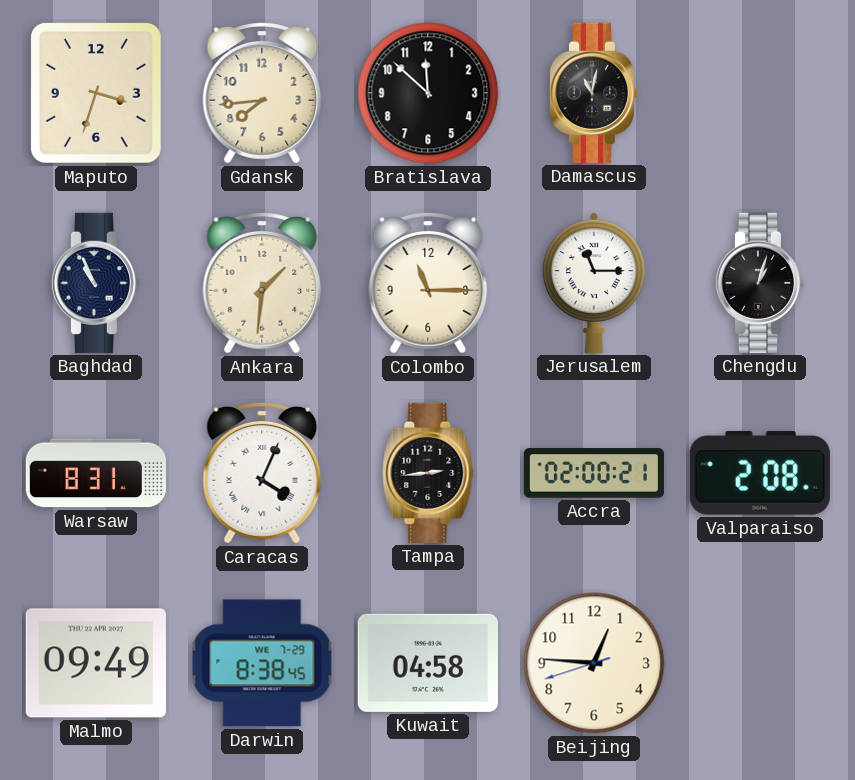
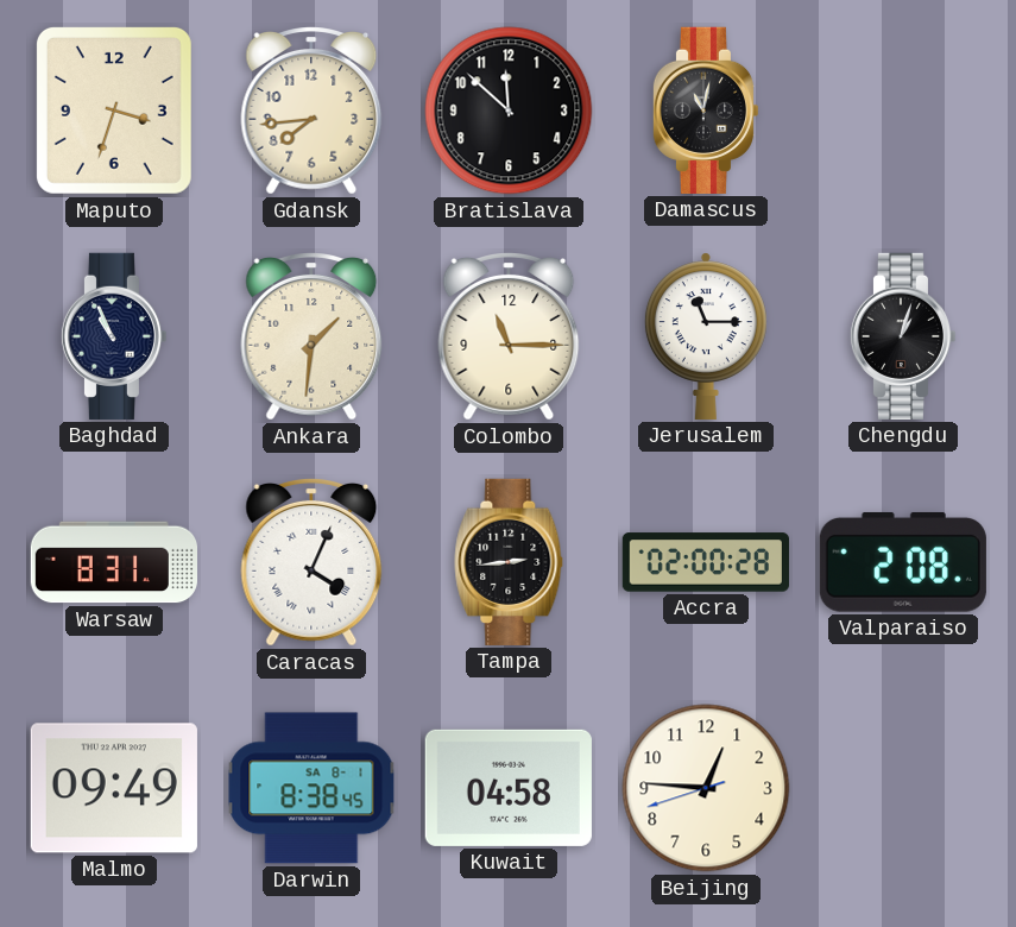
Accra: 02:00:21 -> 02:00:28 (705, 562)
Darwin date: WE 7-29 -> SA 8-1 (311, 788)
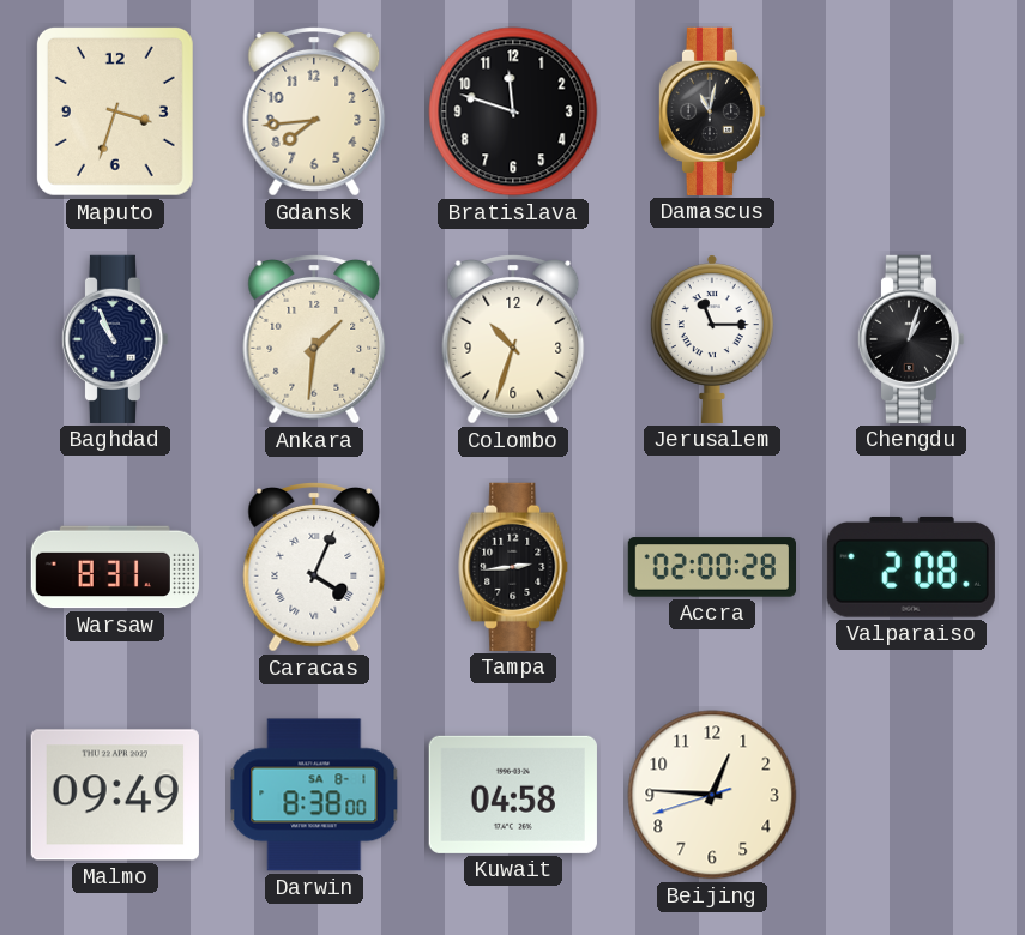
Bratislava: 11:52 -> 11:48 (513, 111)
Colombo: 11:15 -> 10:33 (513, 340)
Darwin: 8:38:45 -> 8:38:00 (314, 795)
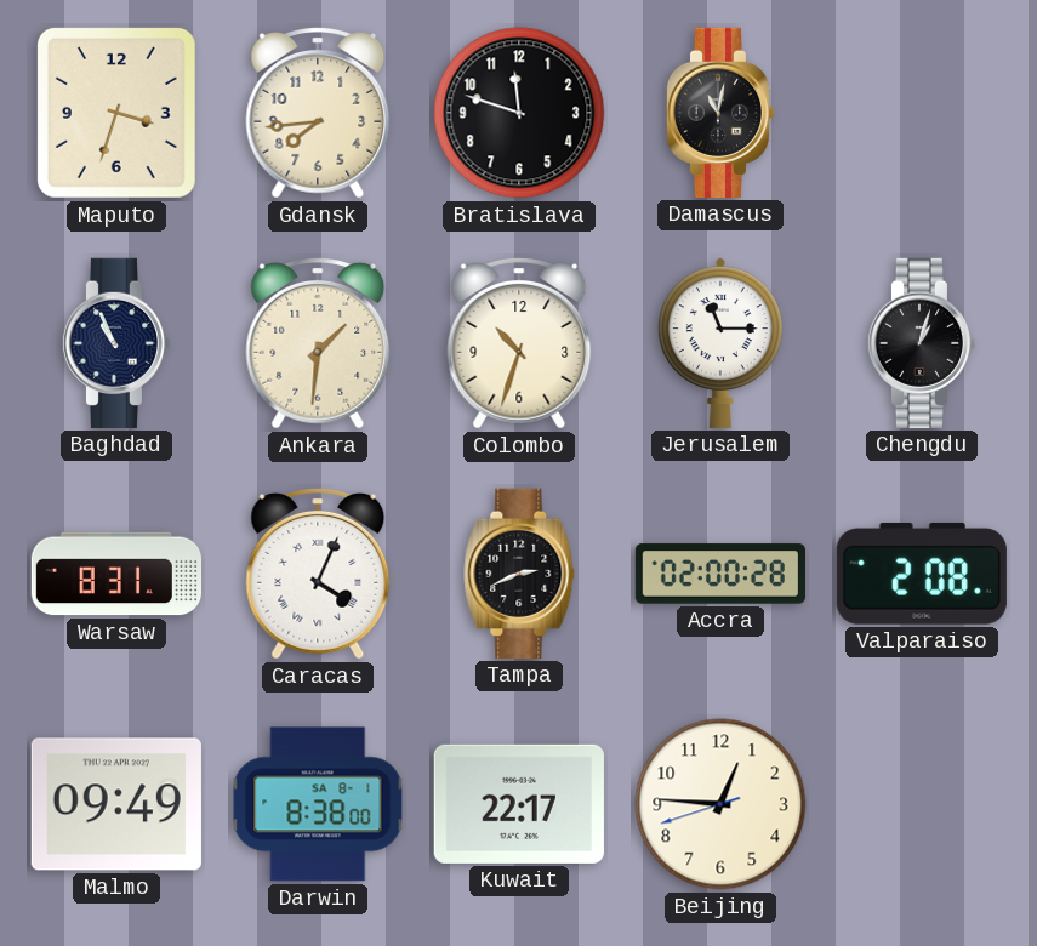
Tampa: 2:44 -> 2:41 (519, 574)
Kuwait: 04:58 -> 22:17 (519, 804)
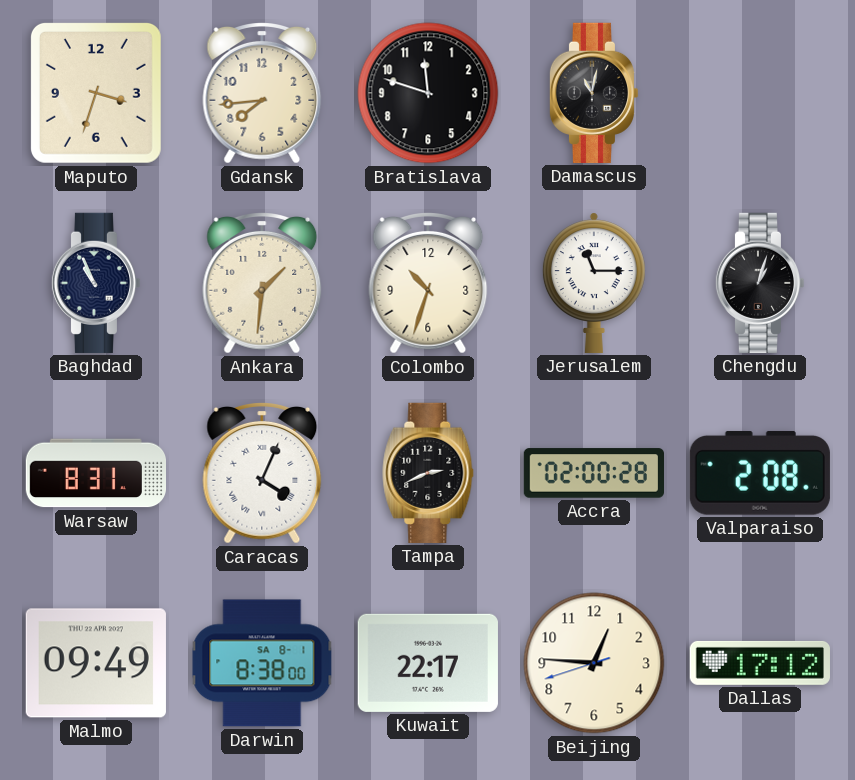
Dallas: none -> 17:12 (760, 663)
